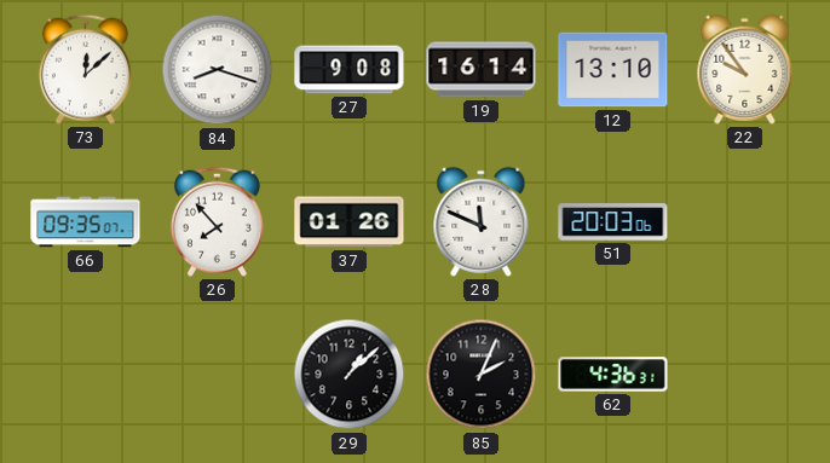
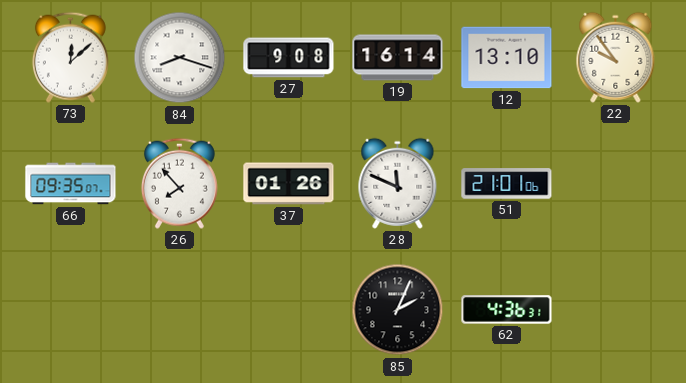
51: 20:03 -> 21:01 (507, 184)
29: 1:08 -> none (350, 375)
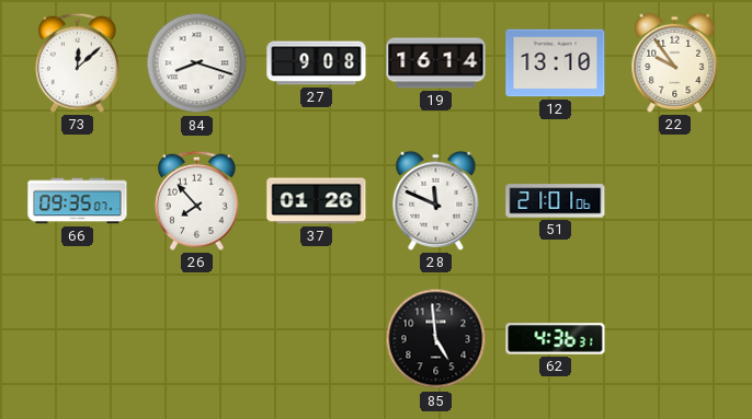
85: 2:04 -> 4:59 (436, 339)
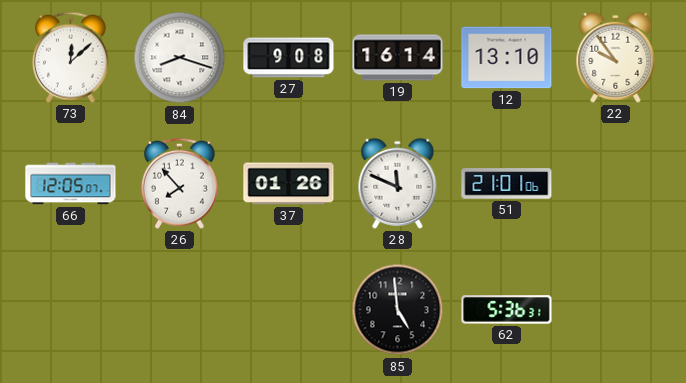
66: 09:35 -> 12:05 (71, 184)
62: 4:36 -> 5:36 (507, 310)
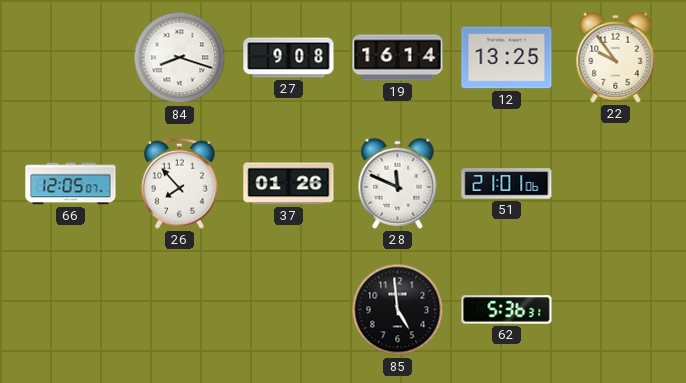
73: 12:08 -> none (70, 57)
12: 13:10 -> 13:25 (507, 58)
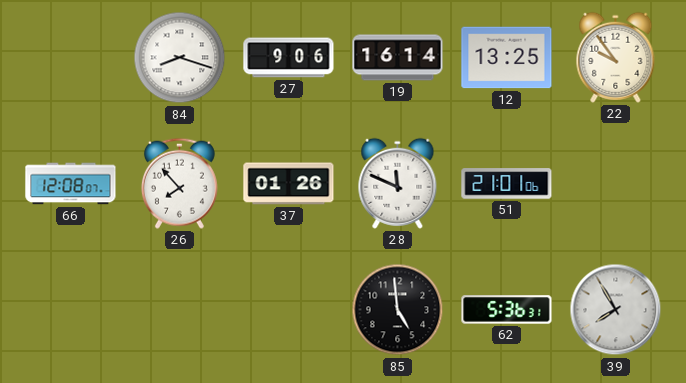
27: 9:08 -> 9:06 (289, 58)
66: 12:05 -> 12:08 (71, 184)
39: none -> 7:55 (616, 310)
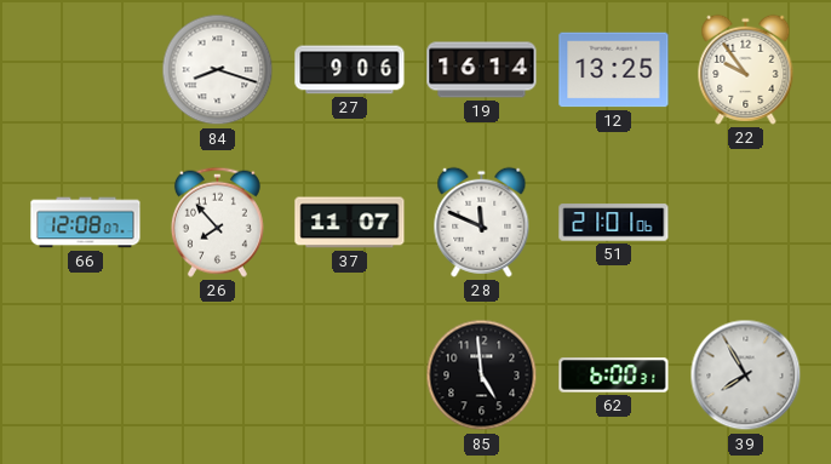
37: 01:26 -> 11:07 (350, 223)
62: 5:36 -> 6:00 (614, 376)
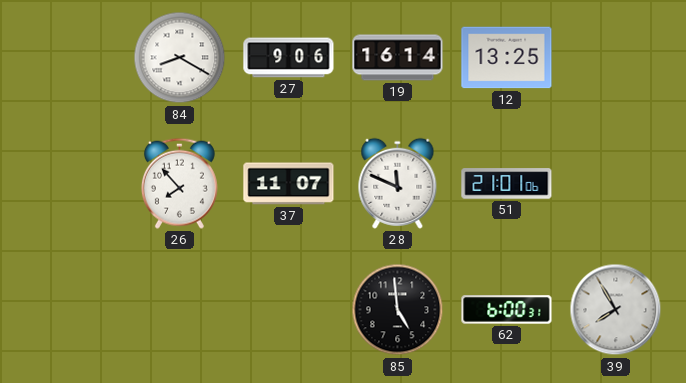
84: 8:18 -> 8:20 (180, 58)
22: 9:54 -> none (746, 69)
66: 12:08 -> none (86, 223)
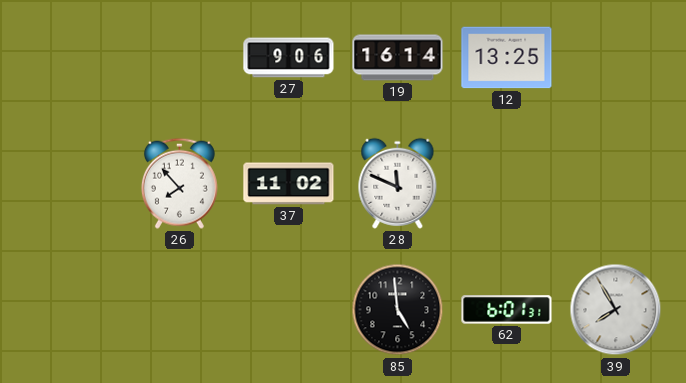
84: 8:20 -> none (180, 58)
37: 11:07 -> 11:02 (289, 184)
51: 21:01 -> none (507, 184)
62: 6:00 -> 6:01 (507, 310)
